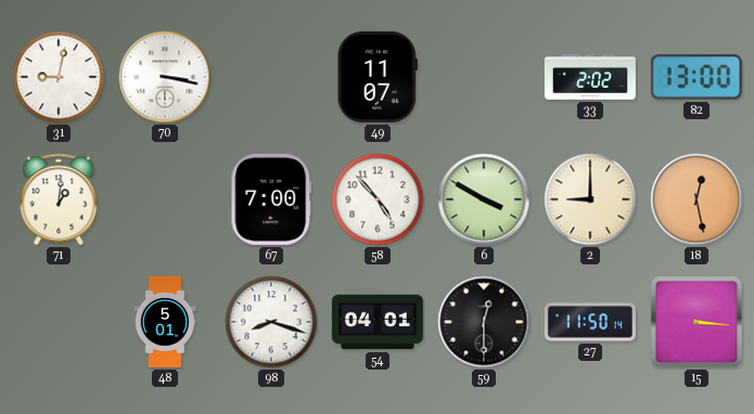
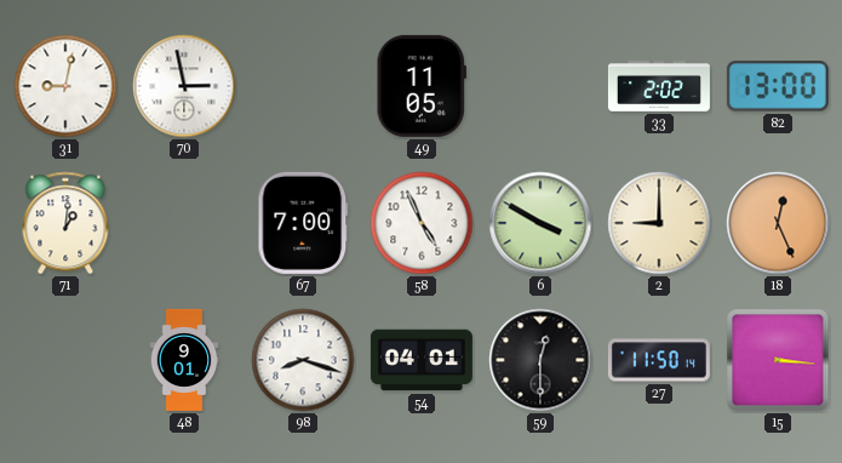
70: 3:17 -> 2:58 (184, 86)
49: 11:07 -> 11:05 (422, 86)
58: 4:53 -> 4:56 (422, 223)
18: 12:28 -> 12:26 (778, 223)
48: 5:01 -> 9:01 (184, 360)
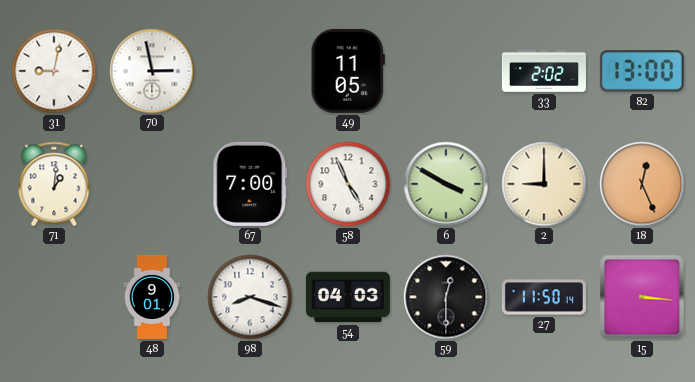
54: 04:01 -> 04:03 (348, 297)
